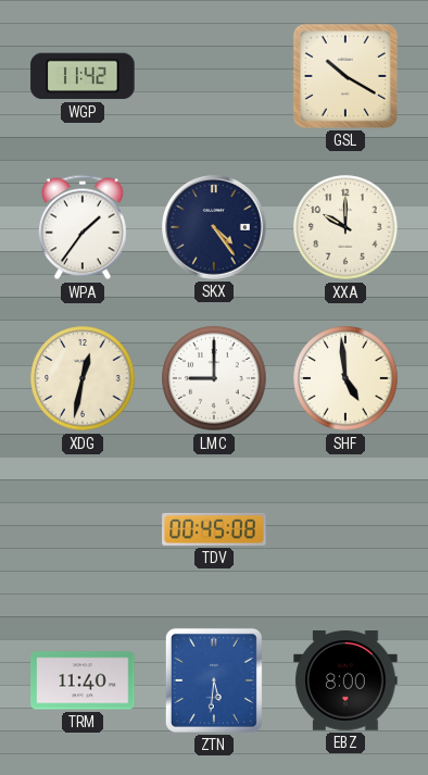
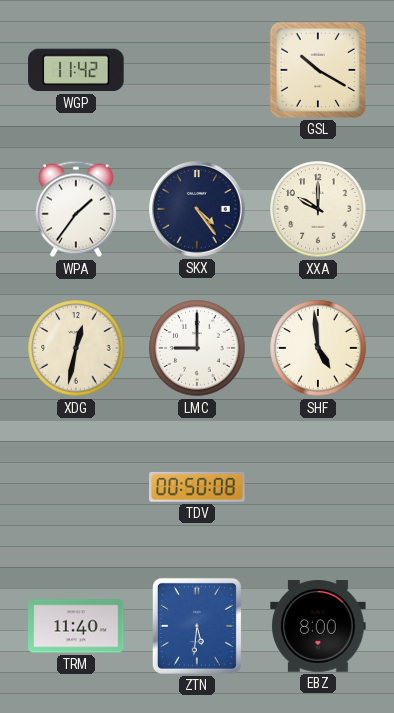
TDV: 00:45 -> 00:50 (197, 487)
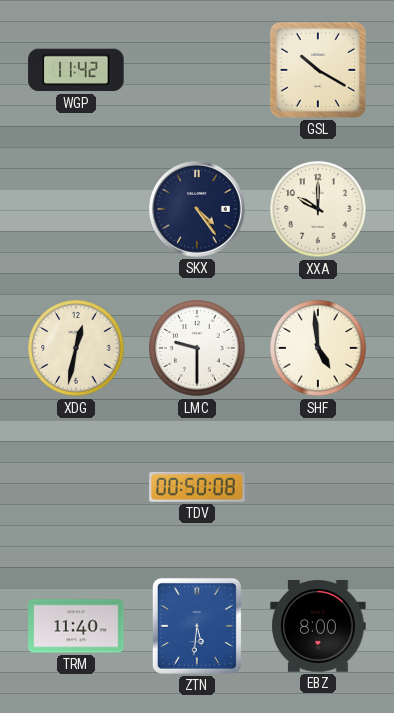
WPA: 1:36 -> none (76, 209)
LMC: 9:00 -> 9:30 (197, 348)
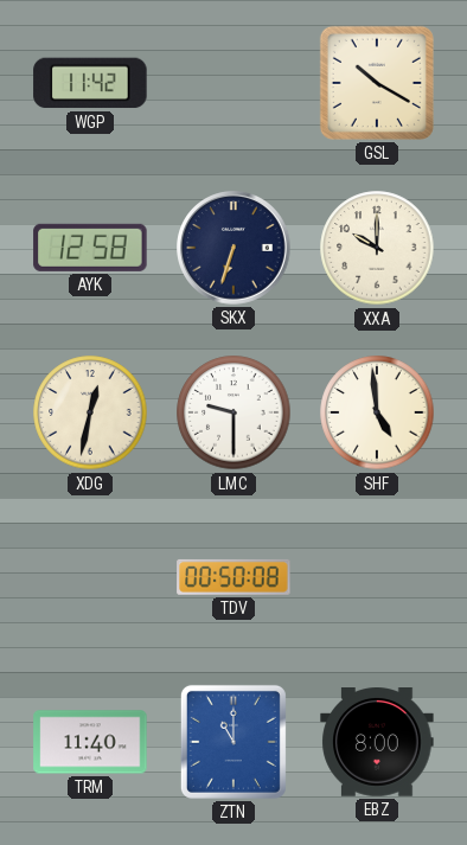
AYK: none -> 12:58 (90, 248)
SKX: 4:24 -> 6:33 (233, 248)
ZTN: 5:31 -> 11:00 (233, 742)
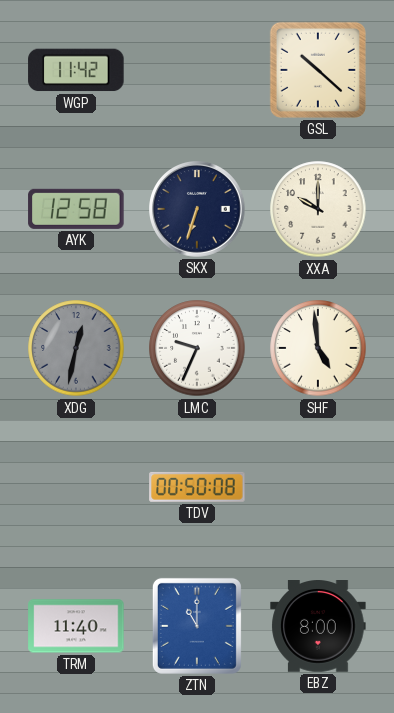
GSL: 10:20 -> 10:22 (318, 70)
XDG dial: cream -> grey (76, 348)
LMC: 9:30 -> 9:34 (197, 348)
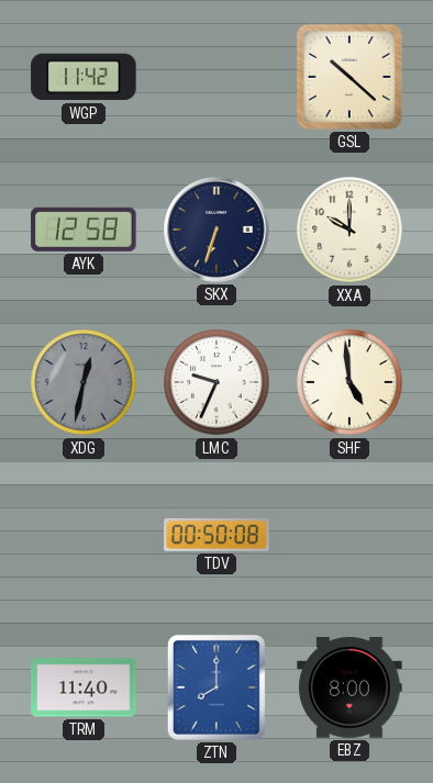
ZTN: 11:00 -> 8:00 (216, 687)
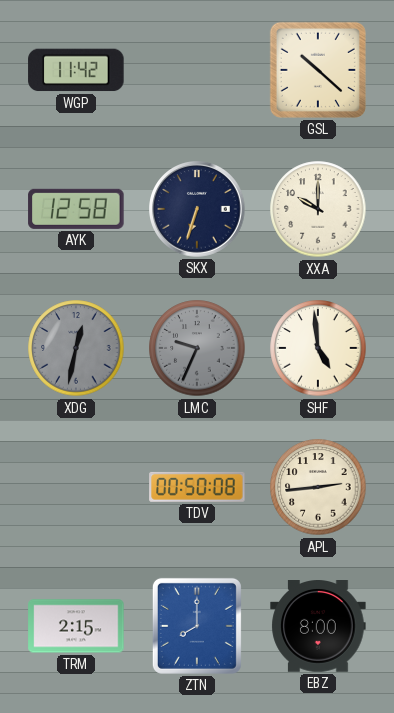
LMC dial: white -> grey (197, 348)
APL: none -> 2:44 (318, 487)
TRM: 11:40 -> 2:15 (76, 626)
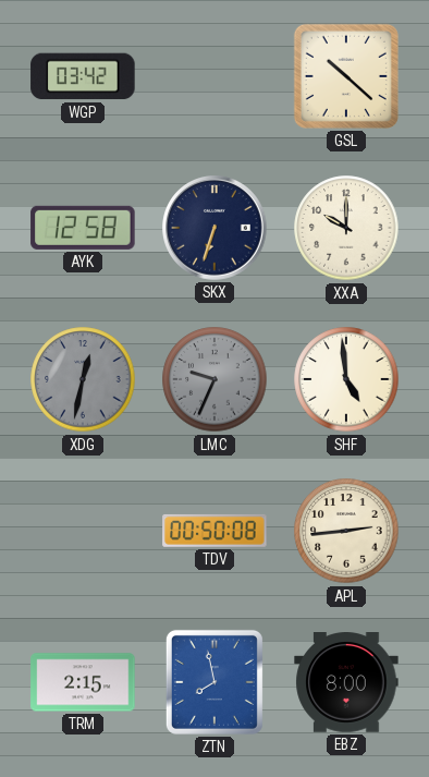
WGP: 11:42 -> 03:42 (83, 76)
ZTN: 8:00 -> 7:58 (214, 682)
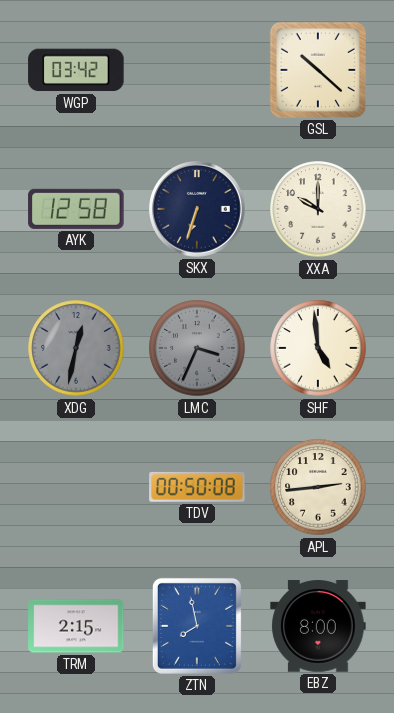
LMC: 9:34 -> 3:34 (197, 348)
